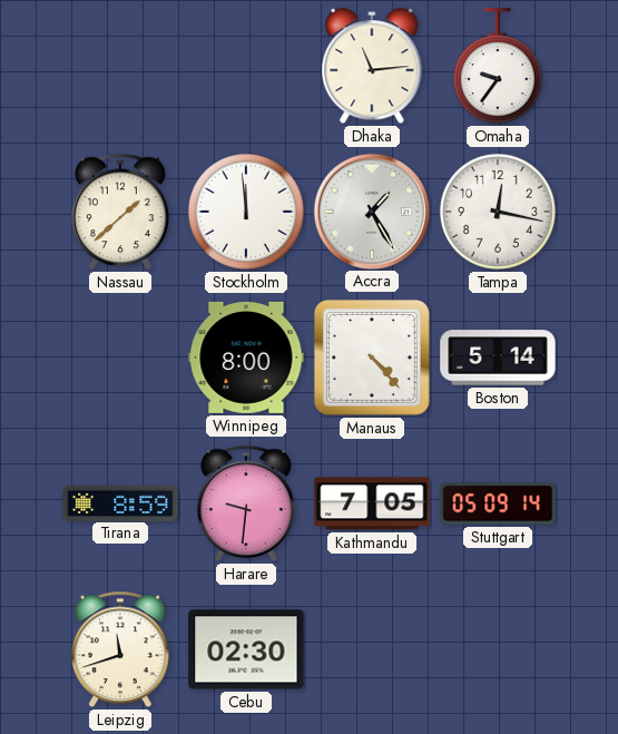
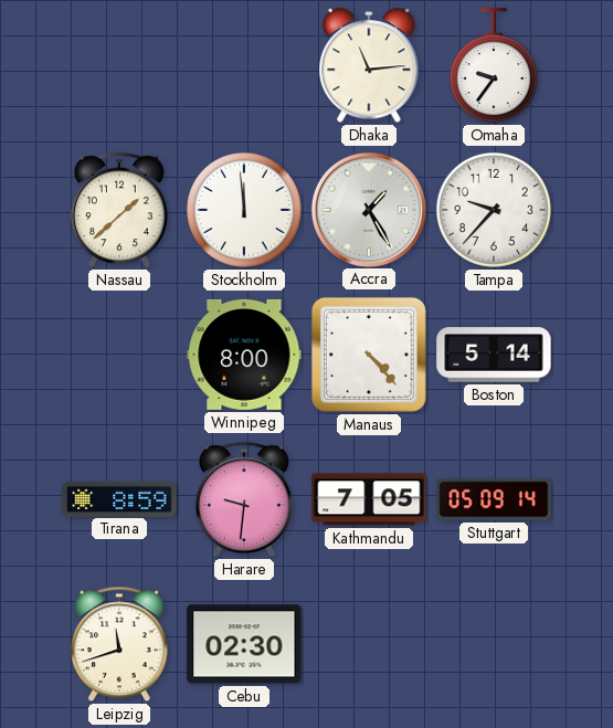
Tampa: 12:17 -> 9:37 (494, 210)
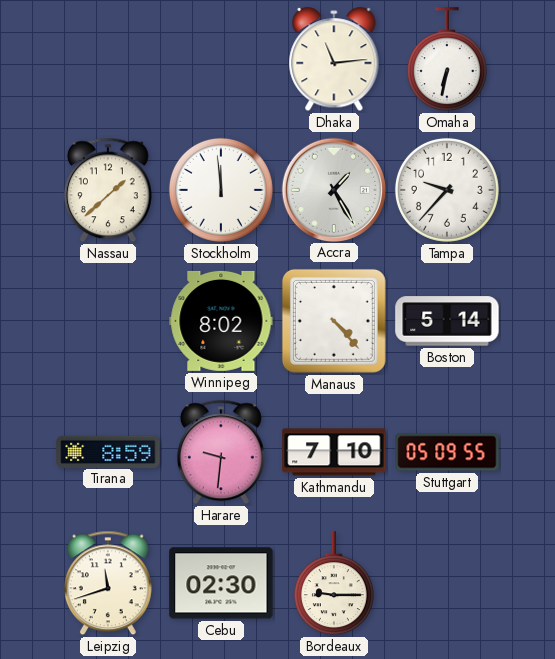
Omaha: 9:36 -> 6:32 (447, 60)
Winnipeg: 8:00 -> 8:02 (221, 321)
Kathmandu: 7:05 -> 7:10 (334, 452)
Stuttgart: 05:09:14 -> 05:09:55 (447, 452)
Bordeaux: none -> 9:15 (334, 584)
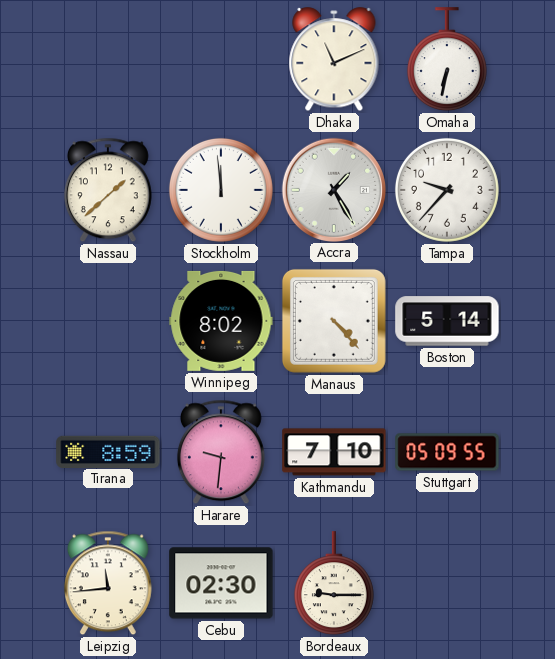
Dhaka: 11:14 -> 11:11 (334, 60)
Leipzig: 11:42 -> 11:44 (108, 583)
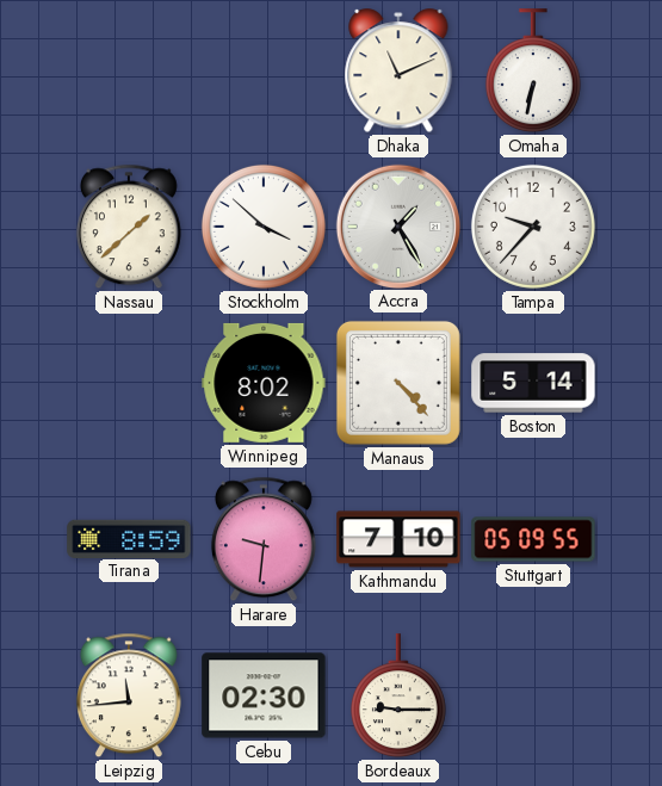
Stockholm: 11:59 -> 3:52 (264, 227)
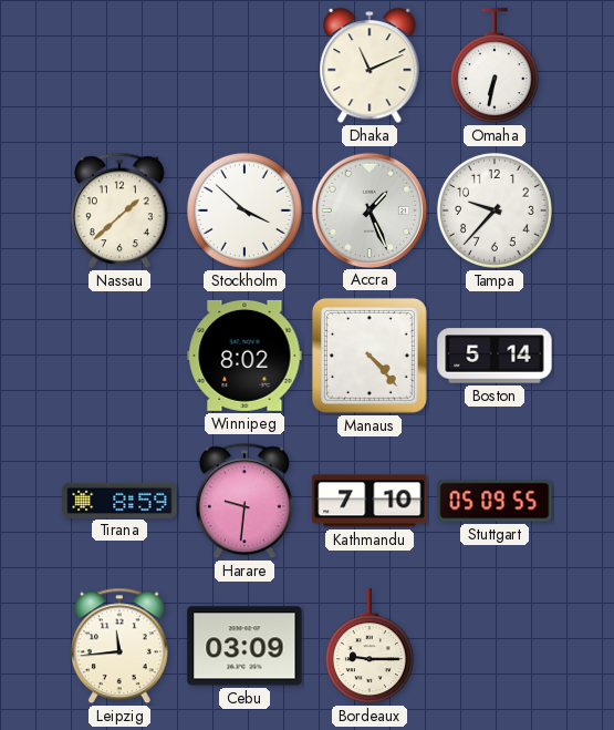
Accra: 1:25 -> 1:26 (368, 209)
Cebu: 02:30 -> 03:09 (244, 646)
